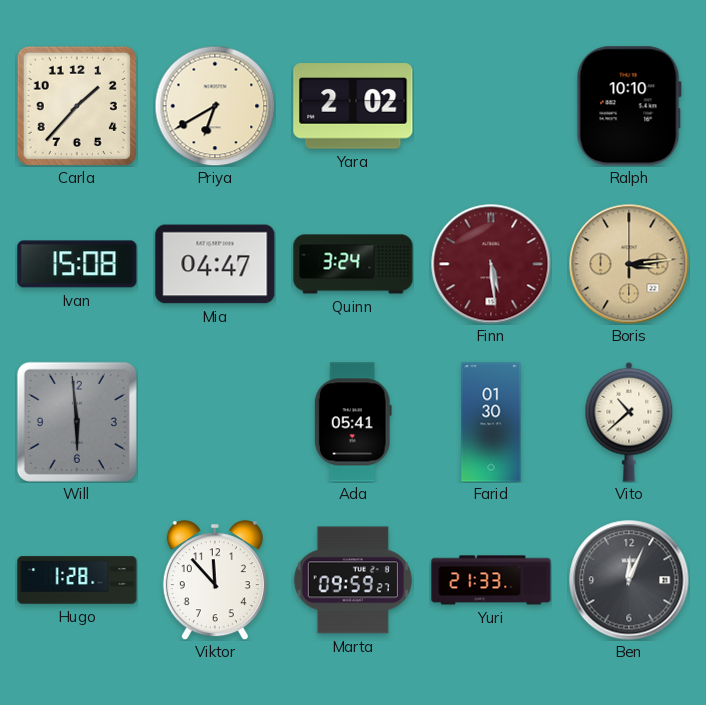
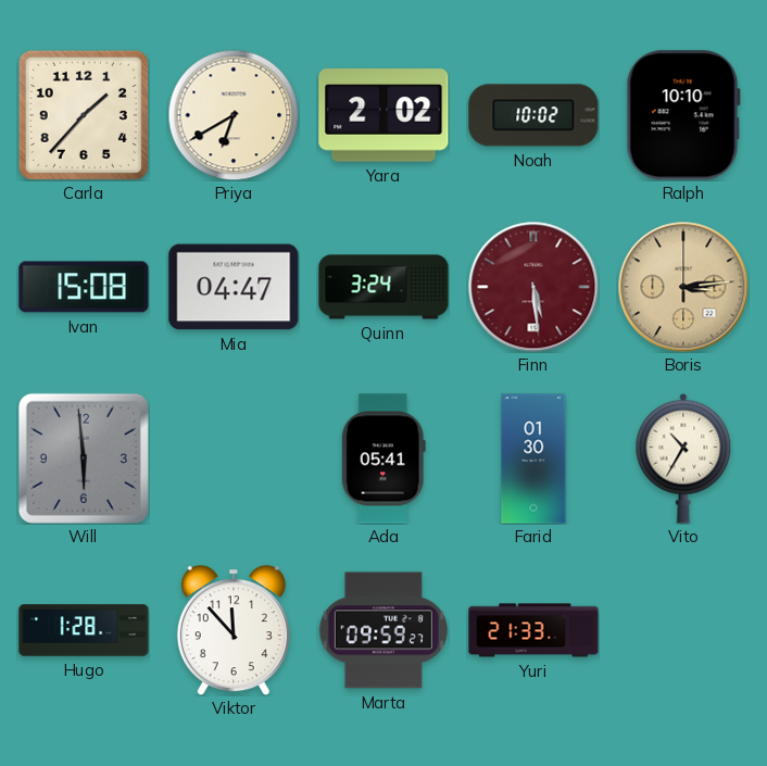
Noah: none -> 10:02 (533, 115)
Vito: 10:38 -> 10:35 (683, 459)
Ben: 12:04 -> none (629, 580)
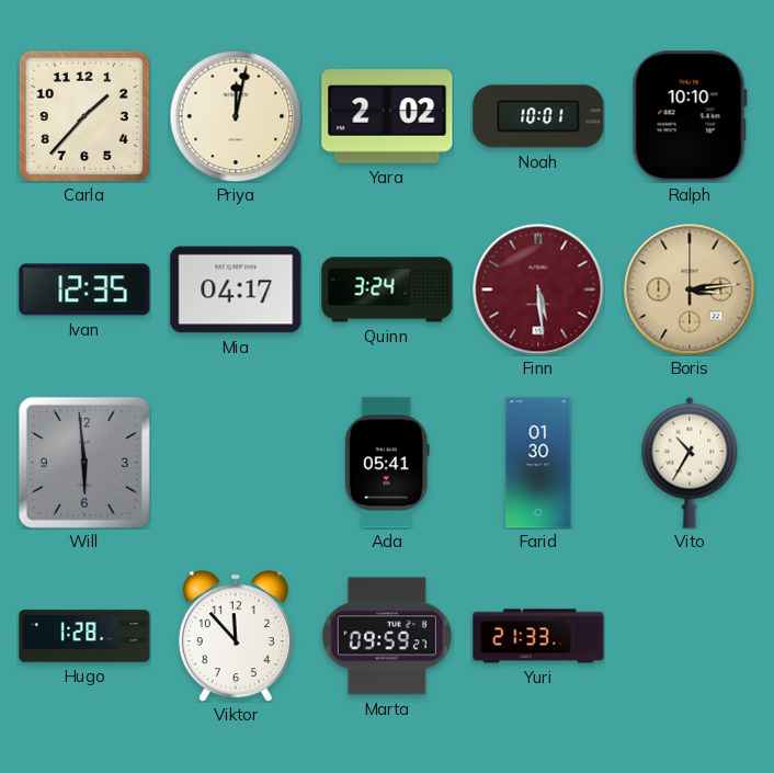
Priya: 6:40 -> 12:02 (236, 116)
Noah: 10:02 -> 10:01 (538, 116)
Ivan: 15:08 -> 12:35 (84, 289)
Mia: 04:47 -> 04:17 (236, 289)
